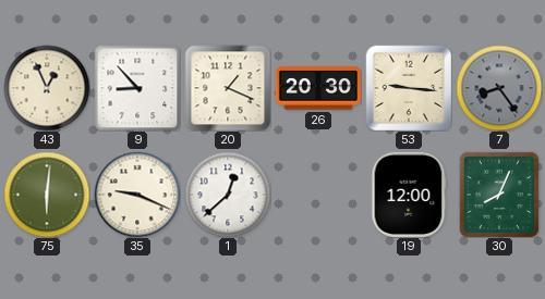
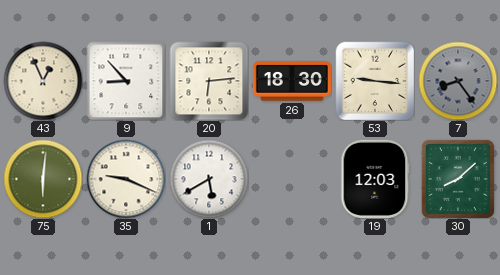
20: 1:19 -> 6:14 (209, 81)
26: 20:30 -> 18:30 (292, 81)
1: 12:38 -> 5:40 (209, 179)
19: 12:00 -> 12:03 (375, 179)
30: 8:04 -> 8:08 (458, 179)
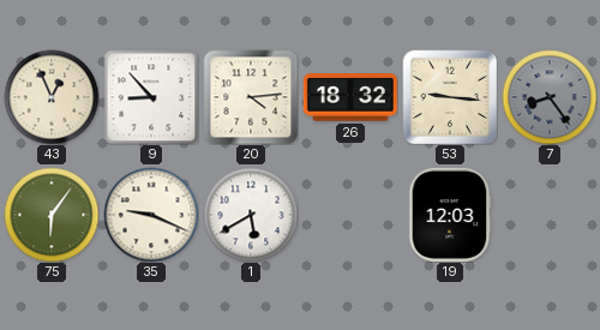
20: 6:14 -> 4:14 (251, 97)
26: 18:30 -> 18:32 (350, 97)
75: 6:01 -> 6:06 (52, 215)
30: 8:08 -> none (458, 179)
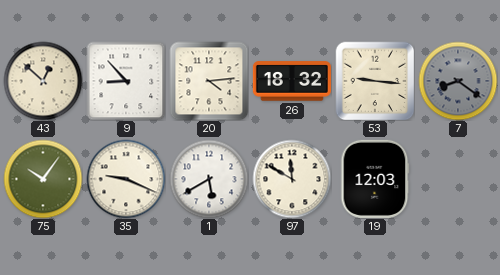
43: 12:56 -> 12:52 (43, 81)
7: 8:24 -> 8:21 (458, 81)
75: 6:06 -> 10:06 (43, 179)
97: none -> 11:50 (292, 179)
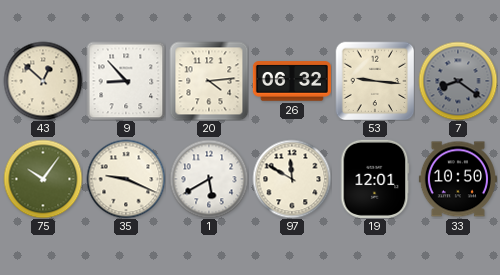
26: 18:32 -> 06:32 (292, 81)
19: 12:03 -> 12:01 (375, 179)
33: none -> 10:50 (458, 179)
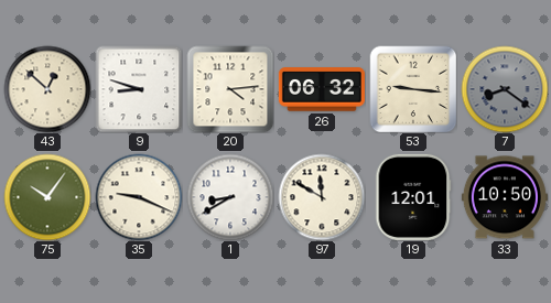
9: 8:53 -> 8:48 (139, 89)
1: 5:40 -> 8:40 (230, 197)
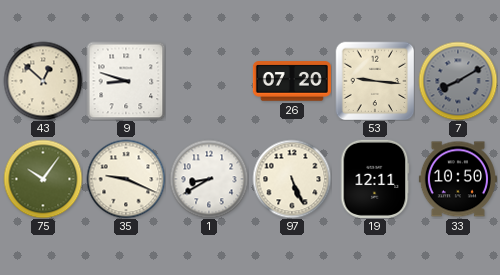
20: 4:14 -> none (230, 89)
26: 06:32 -> 07:20 (292, 81)
7: 8:21 -> 8:10 (458, 81)
97: 11:50 -> 5:26 (292, 179)
19: 12:01 -> 12:11 (375, 179)
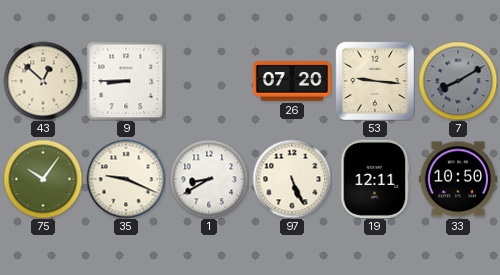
9: 8:48 -> 8:45 (126, 81)
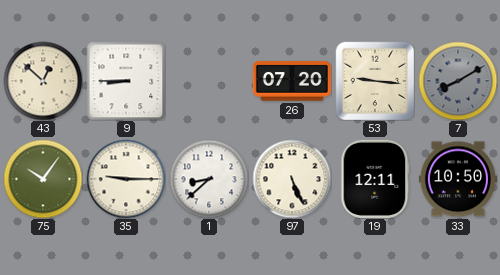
35: 9:19 -> 9:15 (126, 179)
1: 8:40 -> 8:38 (209, 179)
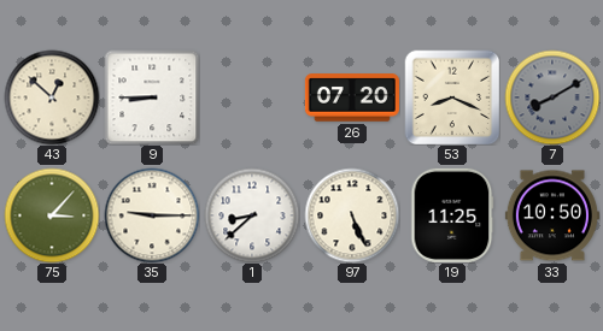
53: 9:16 -> 8:19 (452, 97)
75: 10:06 -> 3:07 (52, 215)
19: 12:11 -> 11:25 (452, 215)
